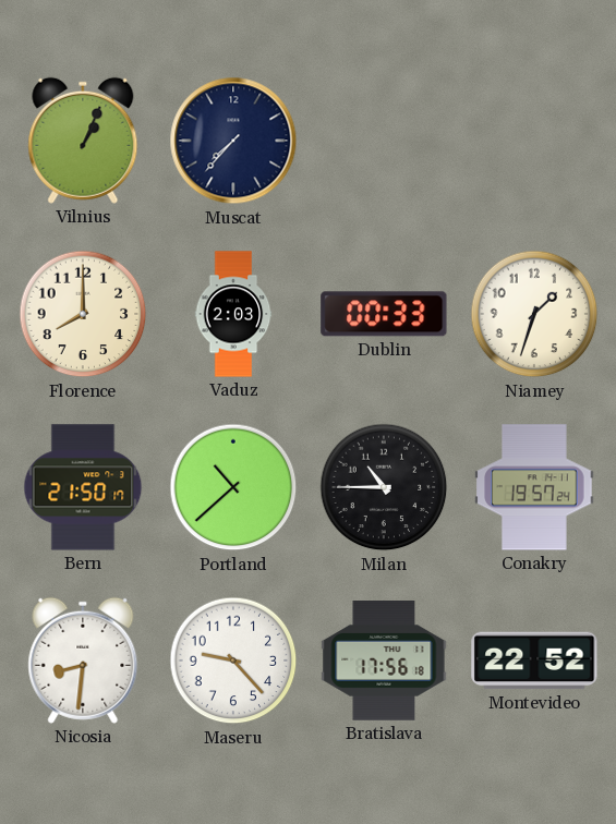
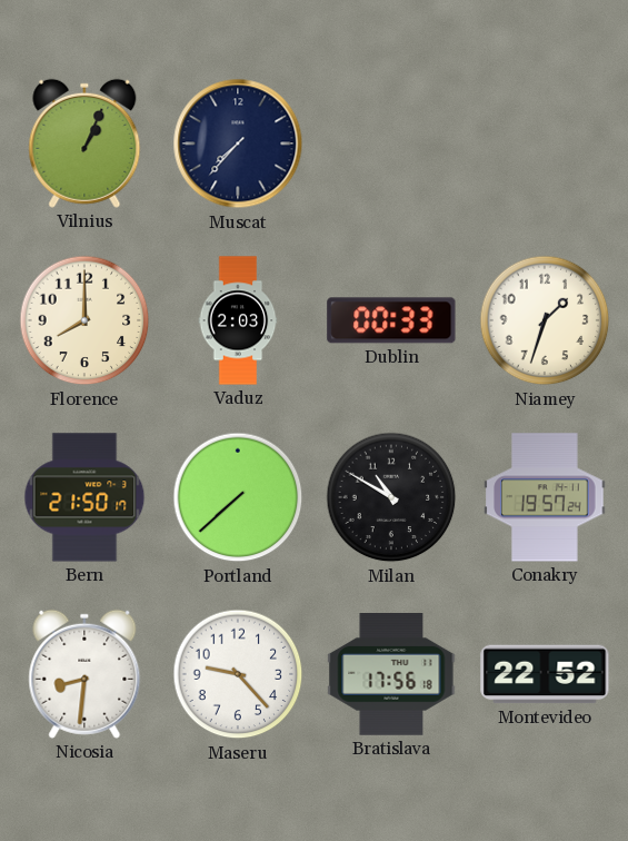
Portland: 10:38 -> 7:38 (238, 497)
Milan: 10:45 -> 10:50 (391, 497)
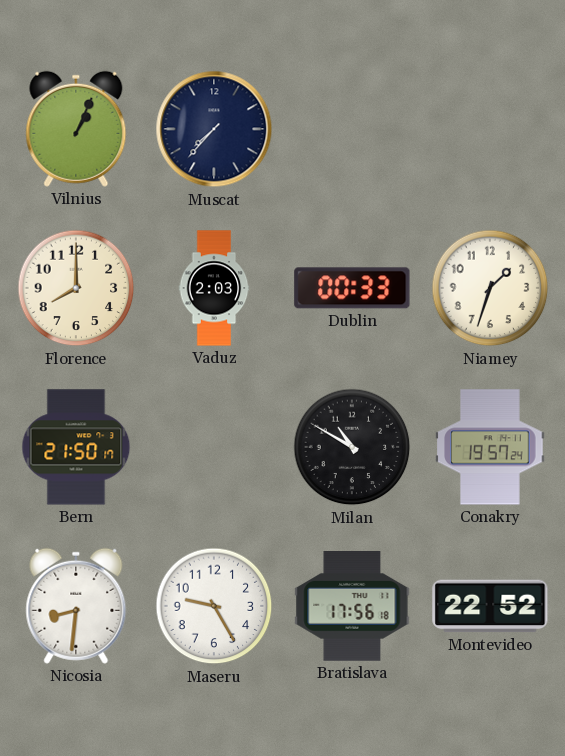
Portland: 7:38 -> none (238, 497)
Maseru: 9:23 -> 9:25 (214, 606)
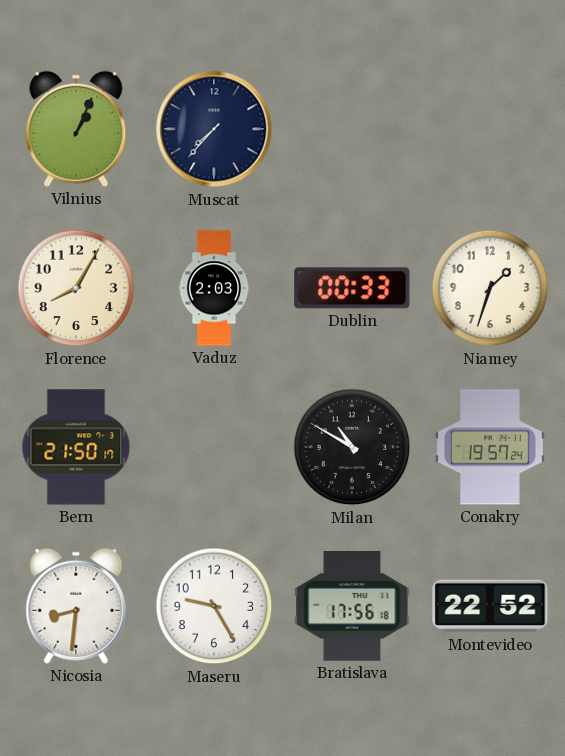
Florence: 8:00 -> 8:05 (76, 288)
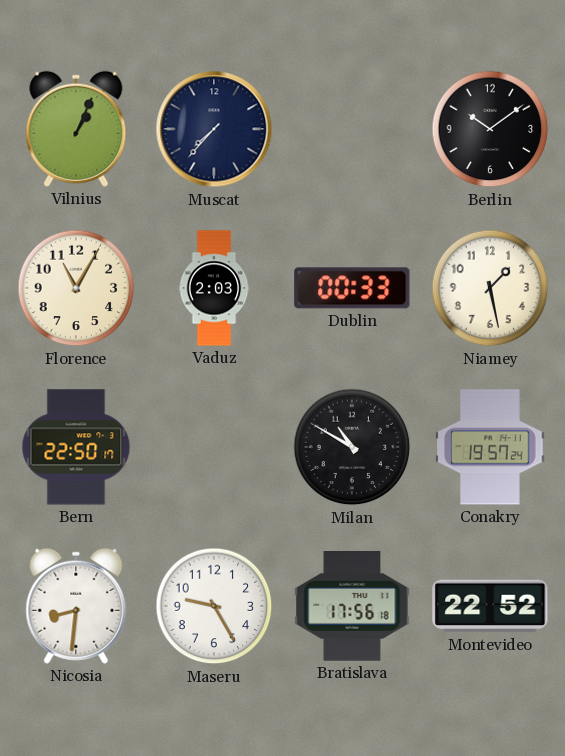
Berlin: none -> 10:09 (490, 129)
Florence: 8:05 -> 11:05 (76, 288)
Niamey: 1:33 -> 1:28 (490, 288)
Bern: 21:50 -> 22:50 (76, 447)
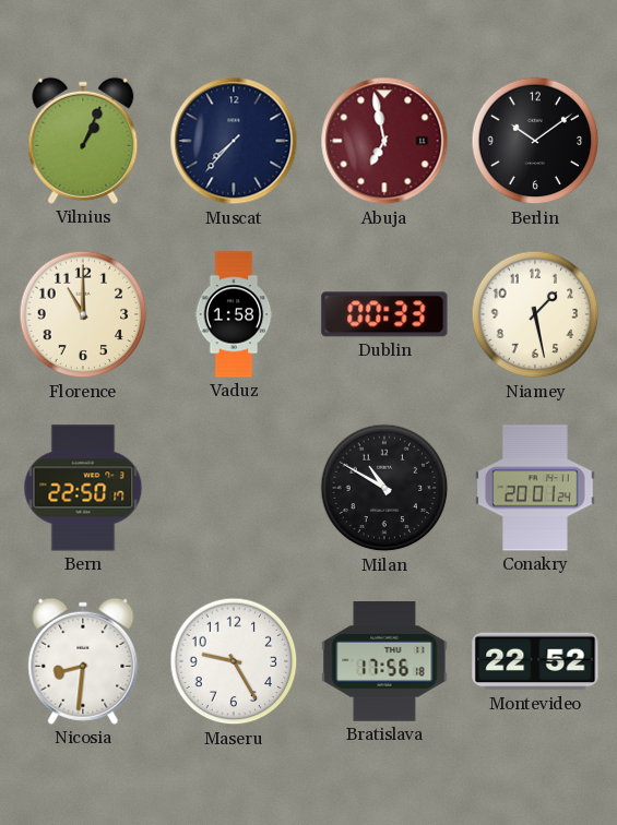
Abuja: none -> 6:58 (384, 141)
Florence: 11:05 -> 11:00 (83, 314)
Vaduz: 2:03 -> 1:58 (234, 314)
Conakry: 19:57 -> 20:01 (535, 488)
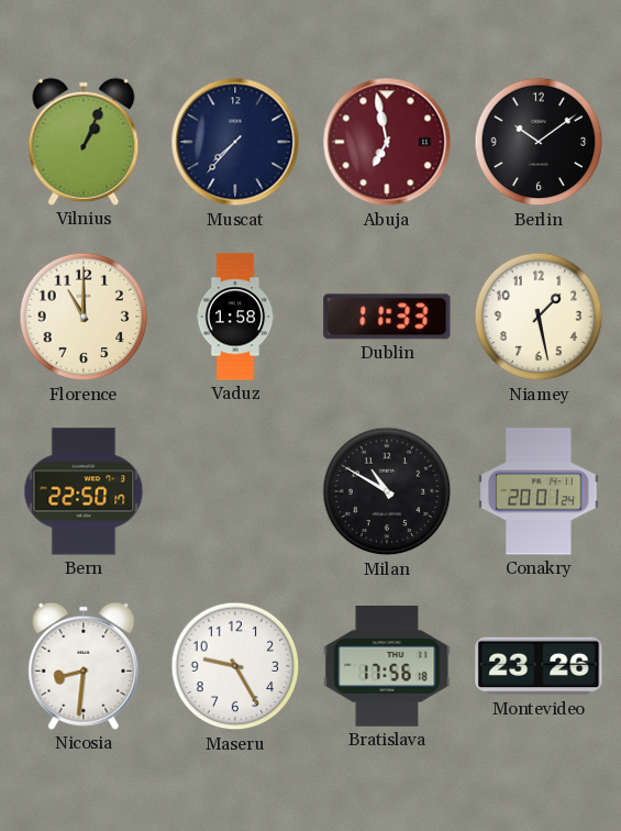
Dublin: 00:33 -> 11:33 (387, 317)
Montevideo: 22:52 -> 23:26 (539, 666)
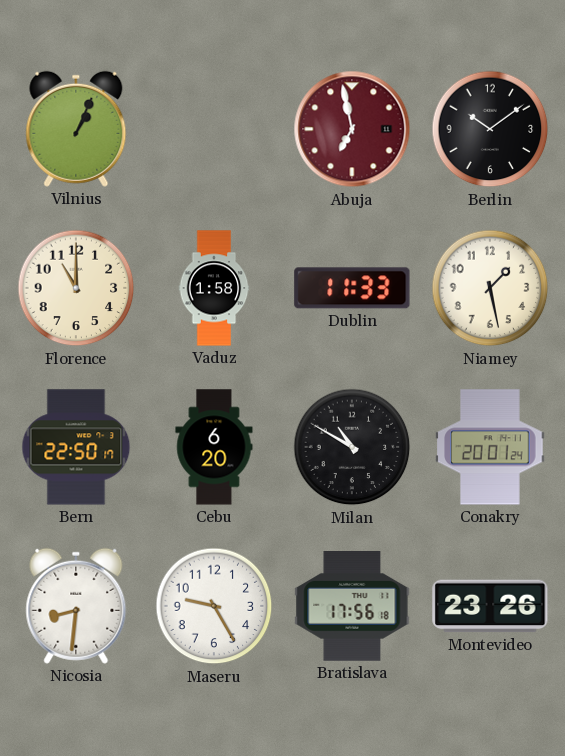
Muscat: 7:37 -> none (235, 142)
Cebu: none -> 6:20 (214, 447)
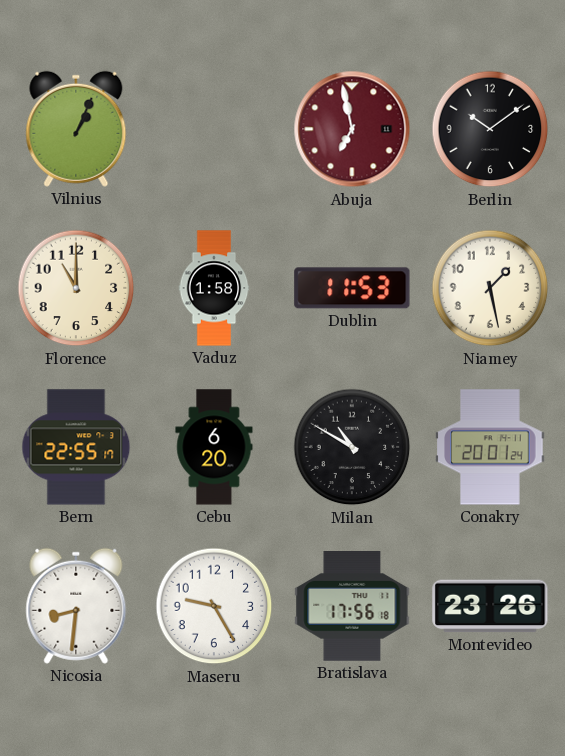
Dublin: 11:33 -> 11:53 (352, 288)
Bern: 22:50 -> 22:55 (76, 447)
